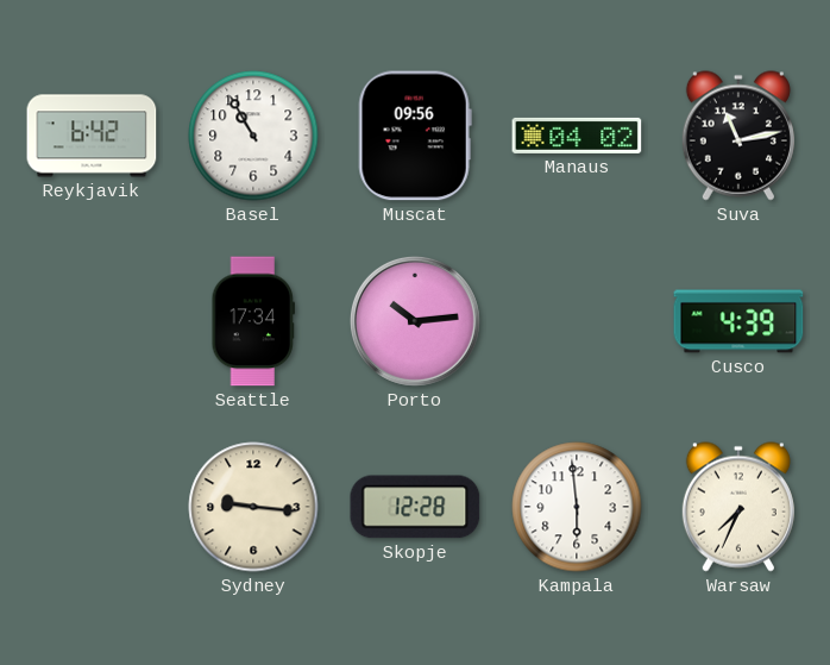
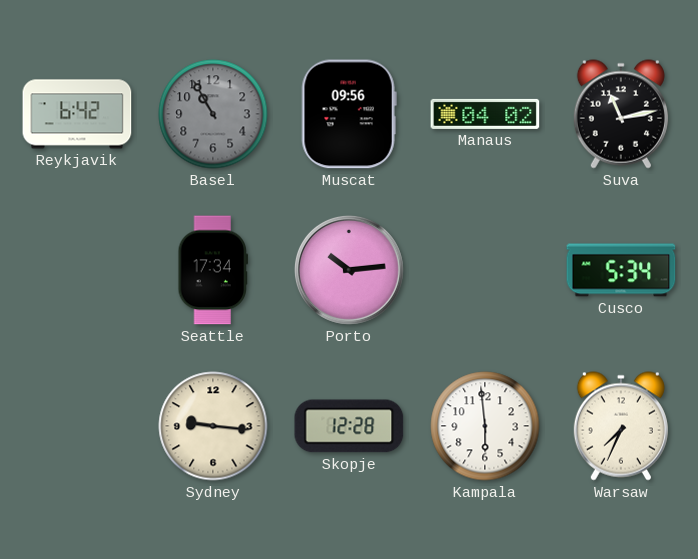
Basel dial: white -> grey (213, 114)
Cusco: 4:39 -> 5:34 (621, 270)
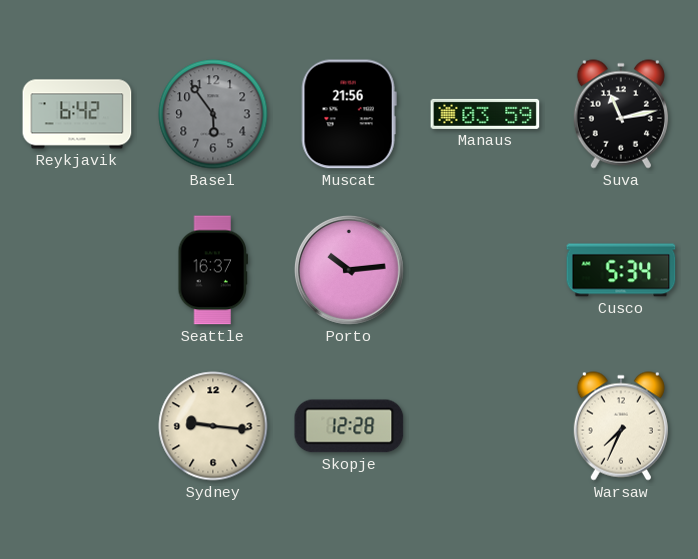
Basel: 10:55 -> 5:54 (213, 114)
Muscat: 09:56 -> 21:56 (349, 114)
Manaus: 04:02 -> 03:59 (485, 114)
Seattle: 17:34 -> 16:37 (213, 270)
Kampala: 5:59 -> none (485, 426)
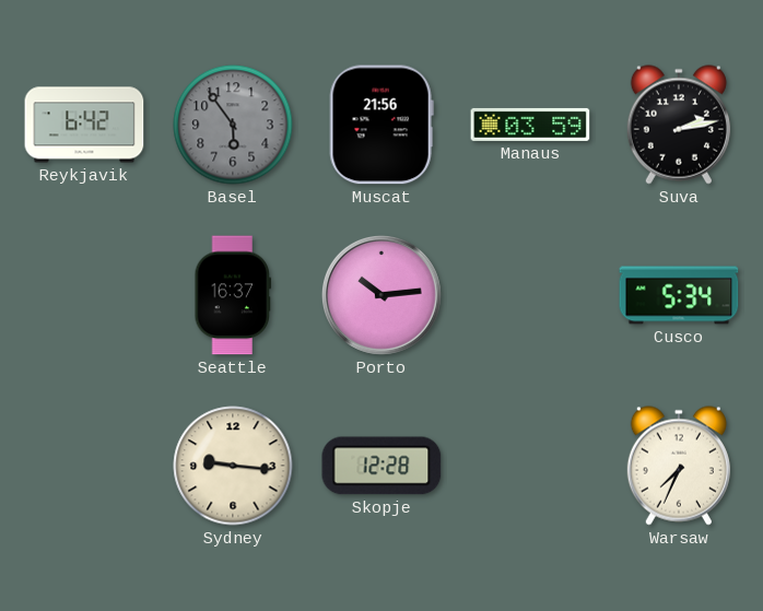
Suva: 11:13 -> 2:13 (679, 125)
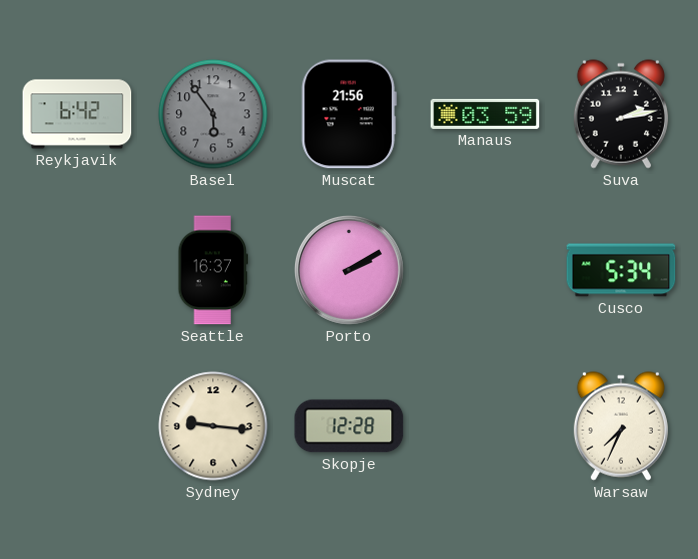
Porto: 10:14 -> 2:10 (349, 270)
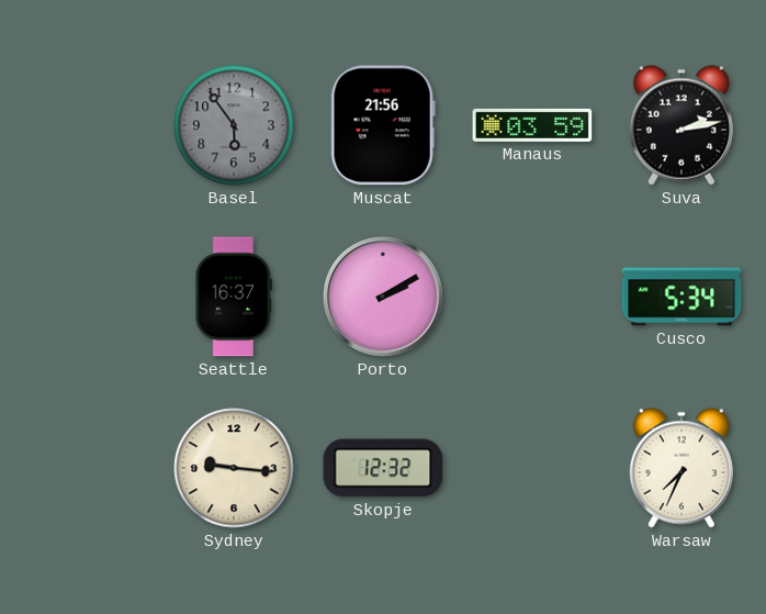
Reykjavik: 6:42 -> none (77, 114)
Skopje: 12:28 -> 12:32 (383, 468)
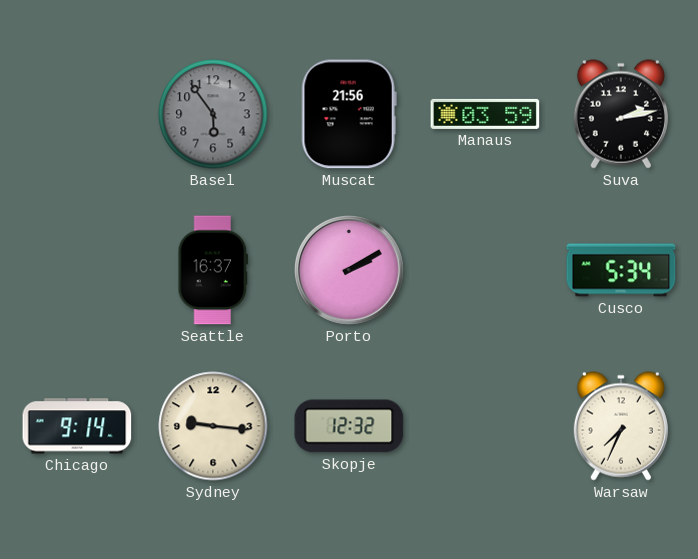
Chicago: none -> 9:14 (77, 426)
